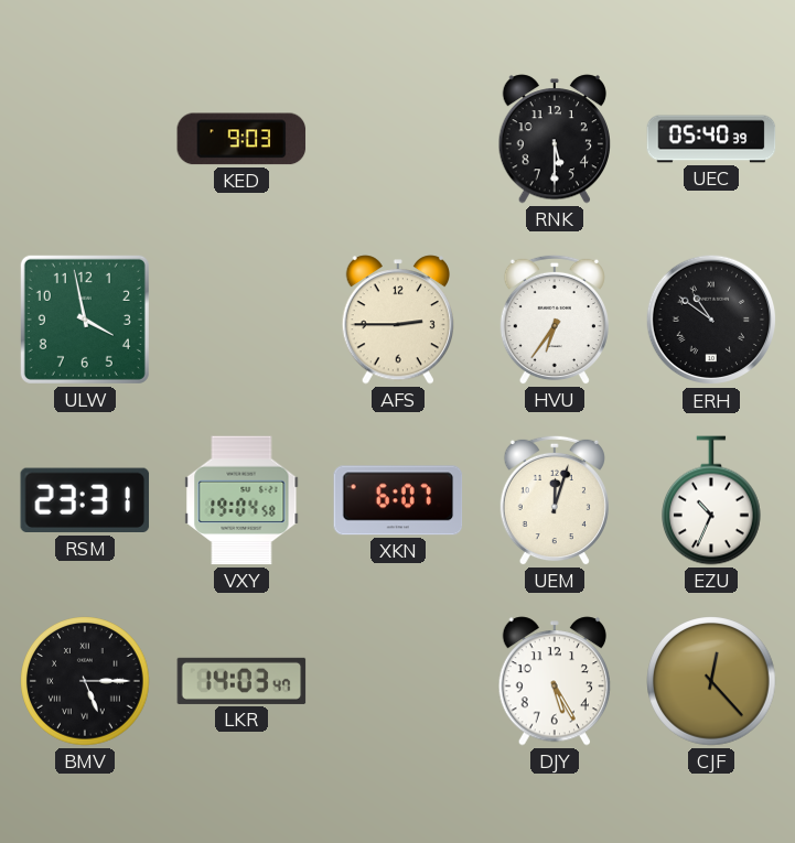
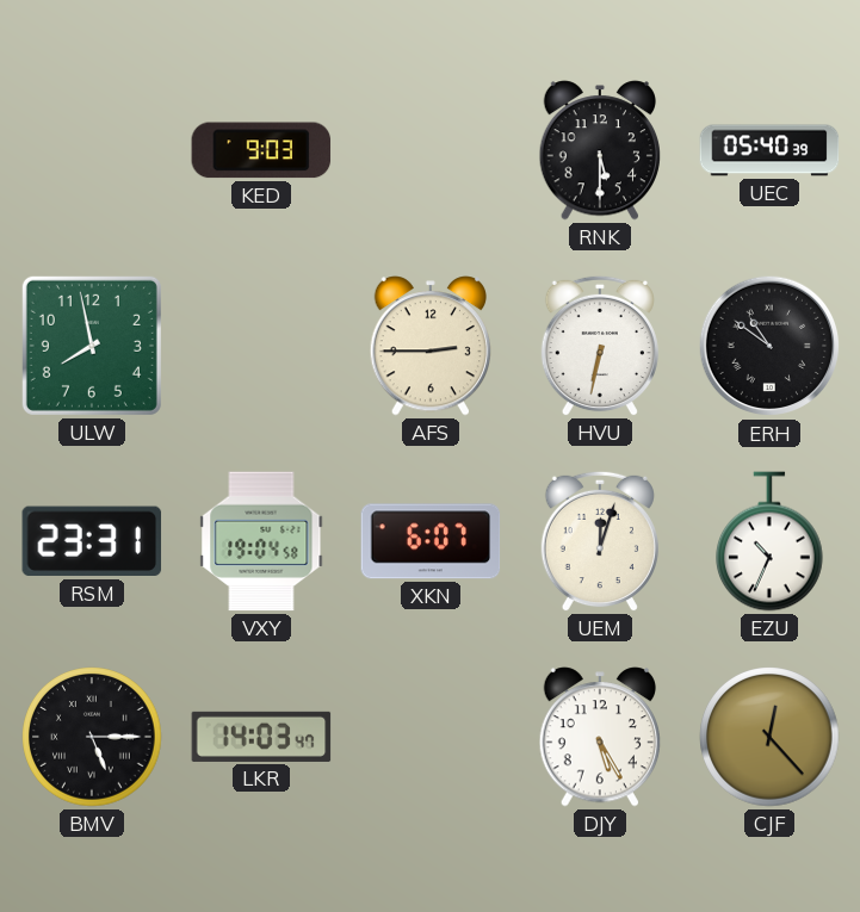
ULW: 3:58 -> 7:58 (92, 346)
HVU: 6:36 -> 6:32 (600, 346)
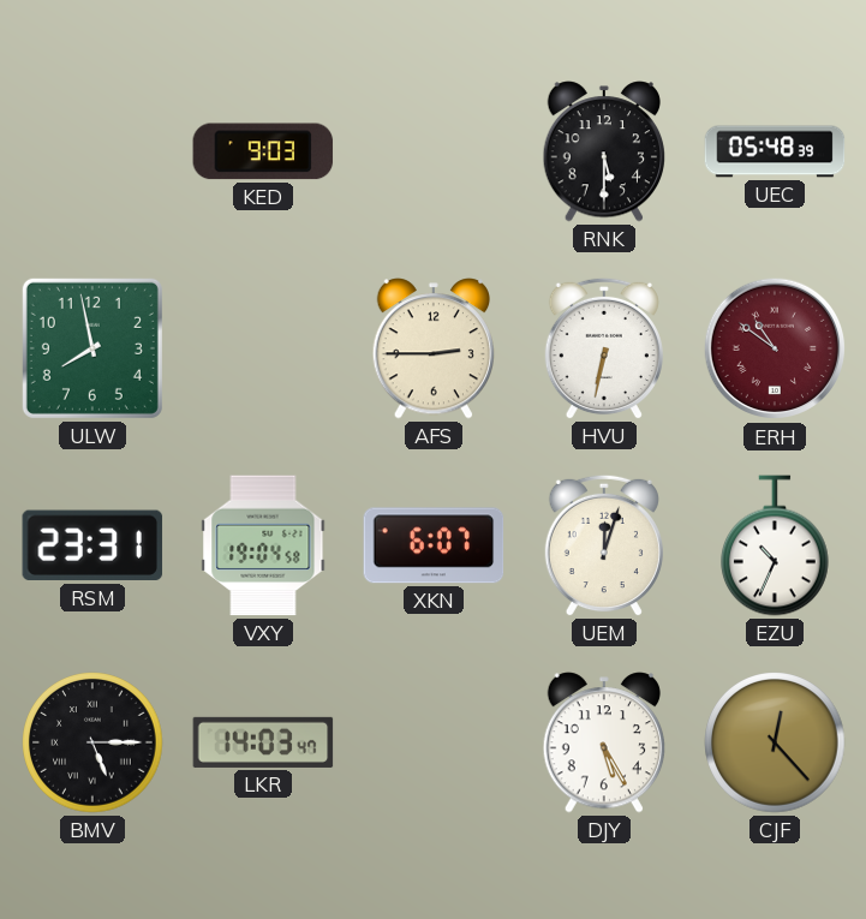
UEC: 05:40 -> 05:48 (775, 151)
ERH dial: black -> burgundy (775, 348)
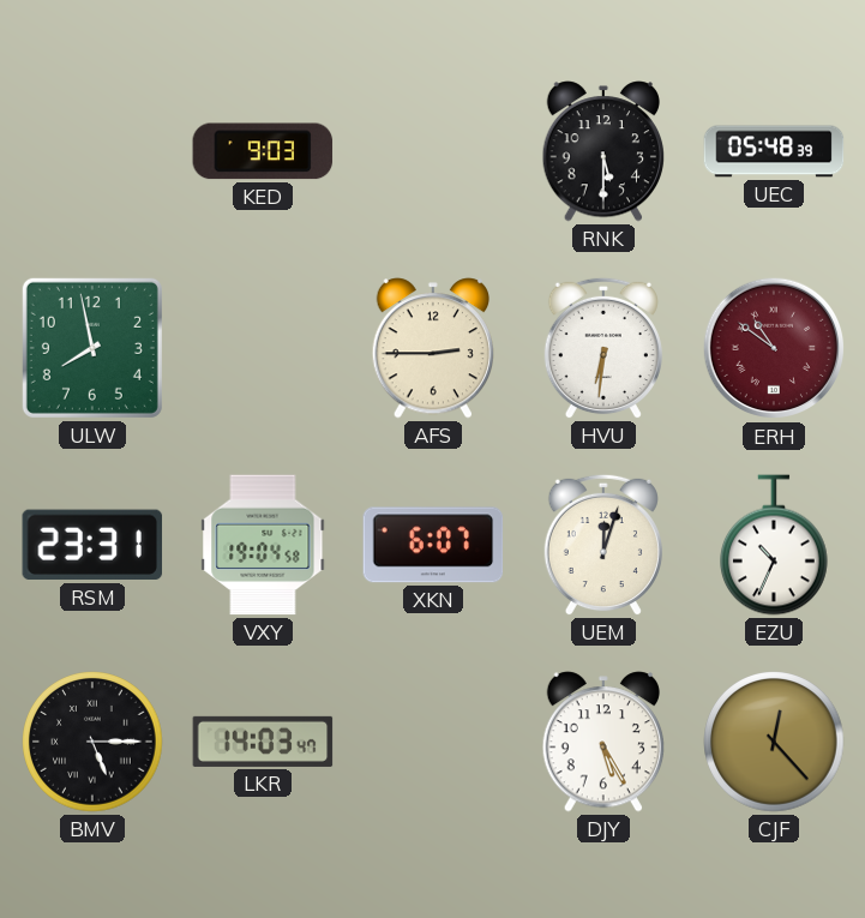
HVU: 6:32 -> 6:31 (603, 348)
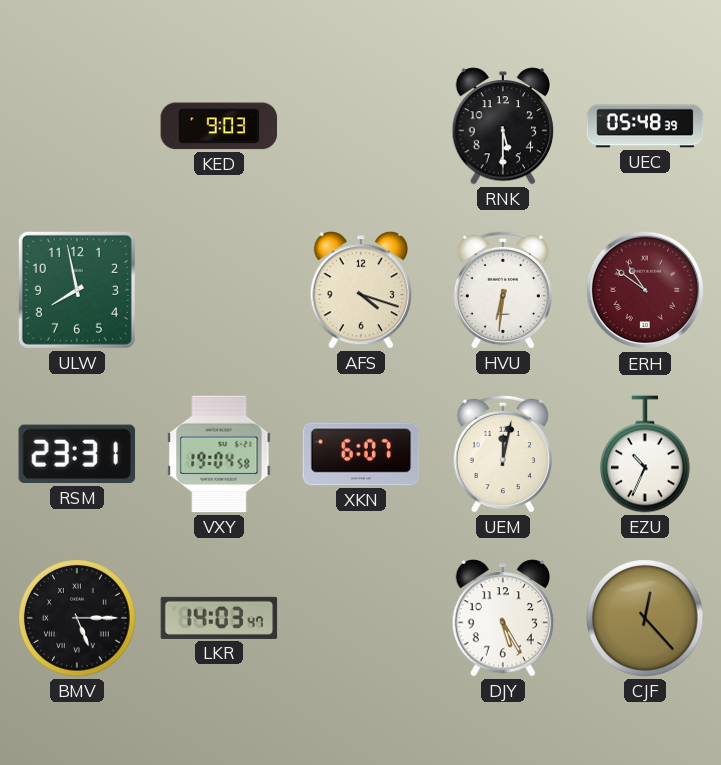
AFS: 2:45 -> 4:18 (360, 290)
UEM: 12:03 -> 12:02 (503, 454)
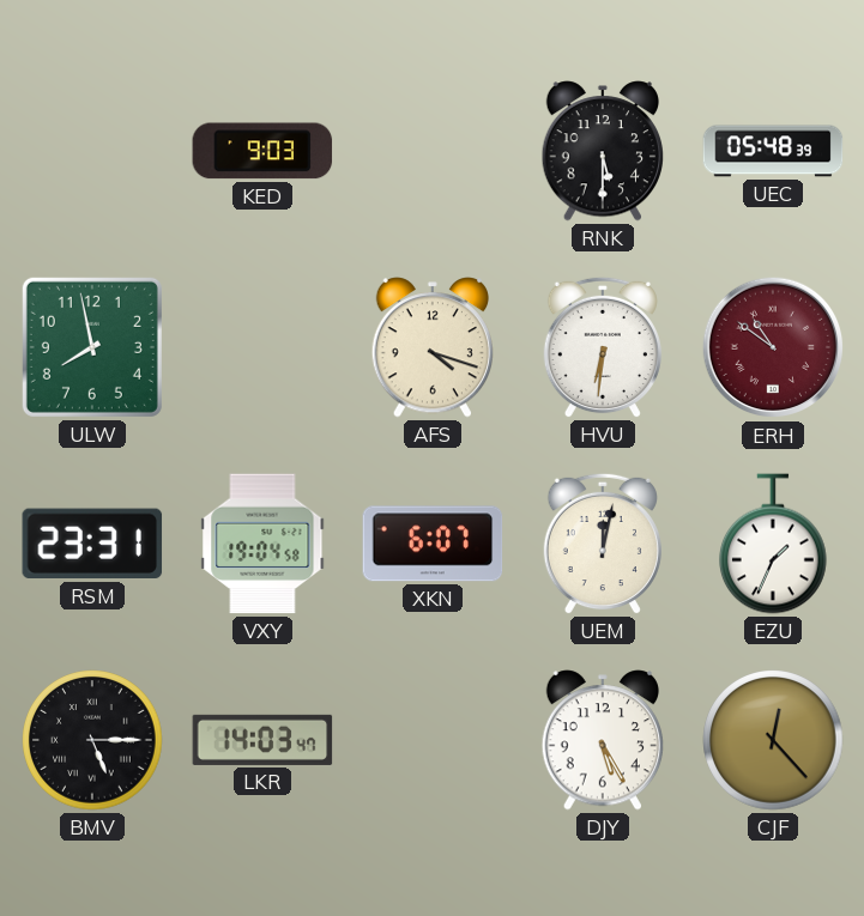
EZU: 10:34 -> 1:34 (774, 544)
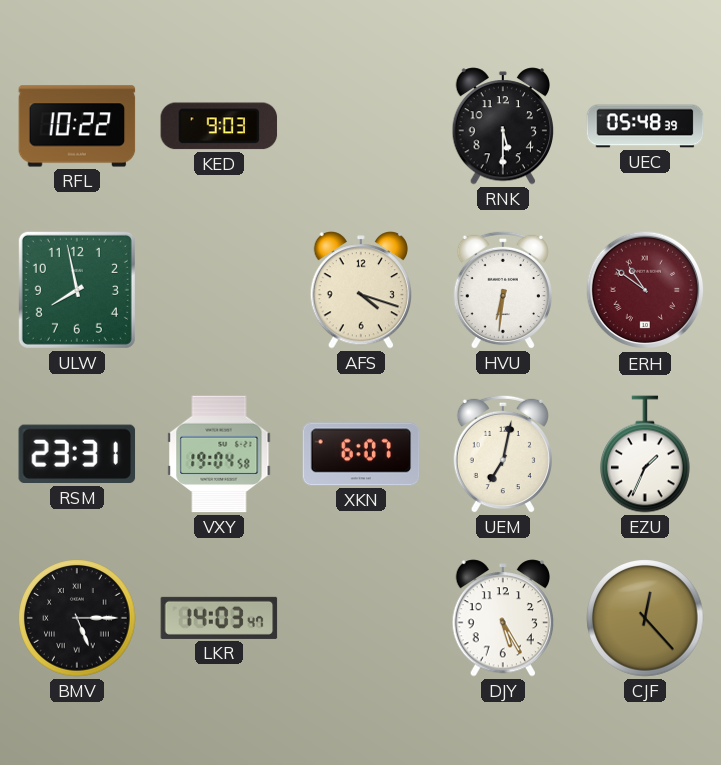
RFL: none -> 10:22 (77, 126)
UEM: 12:02 -> 7:02 (503, 454)
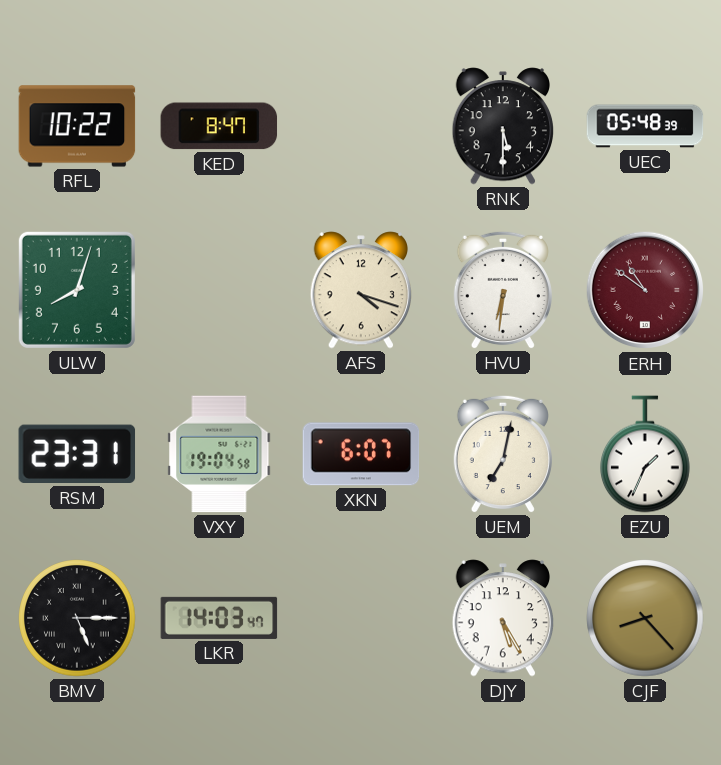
KED: 9:03 -> 8:47 (219, 126)
ULW: 7:58 -> 8:03 (77, 290)
CJF: 12:23 -> 8:23 (645, 618)
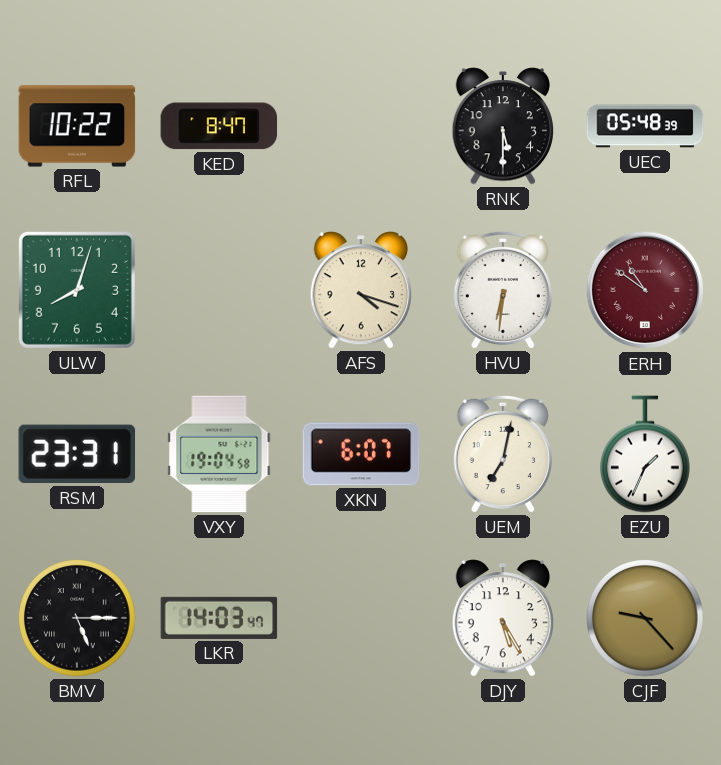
CJF: 8:23 -> 9:23 (645, 618)
